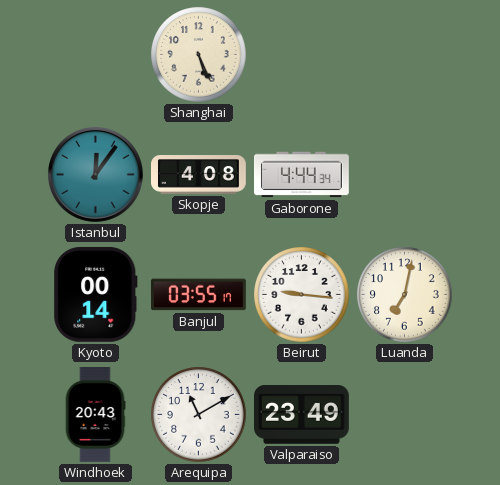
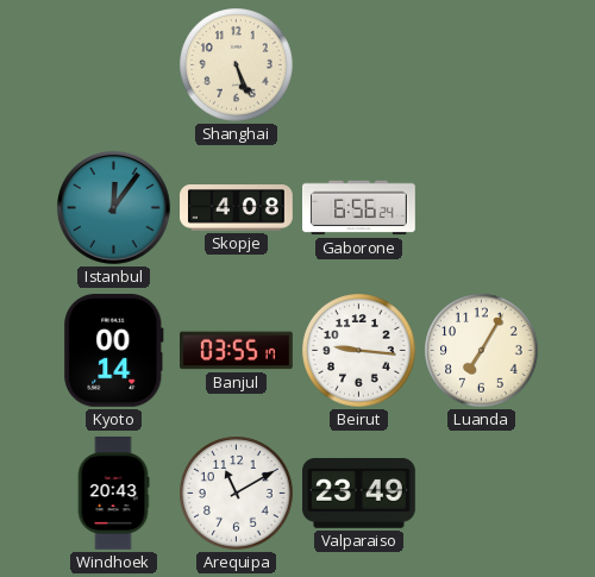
Gaborone: 4:44 -> 6:56 (359, 208)
Luanda: 7:02 -> 7:05 (482, 351)
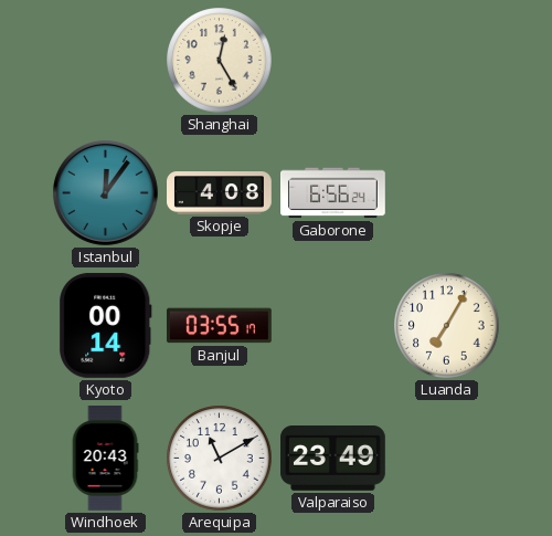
Shanghai: 5:26 -> 12:25 (220, 61)
Beirut: 9:16 -> none (359, 351)
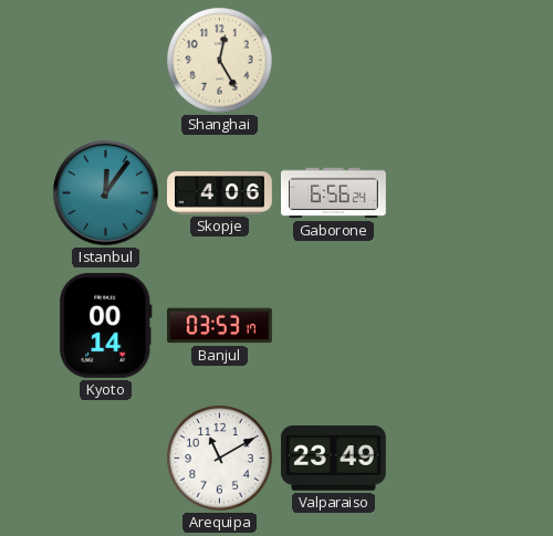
Skopje: 4:08 -> 4:06 (220, 193)
Banjul: 03:55 -> 03:53 (220, 326)
Luanda: 7:05 -> none (447, 326)
Windhoek: 20:43 -> none (105, 459)
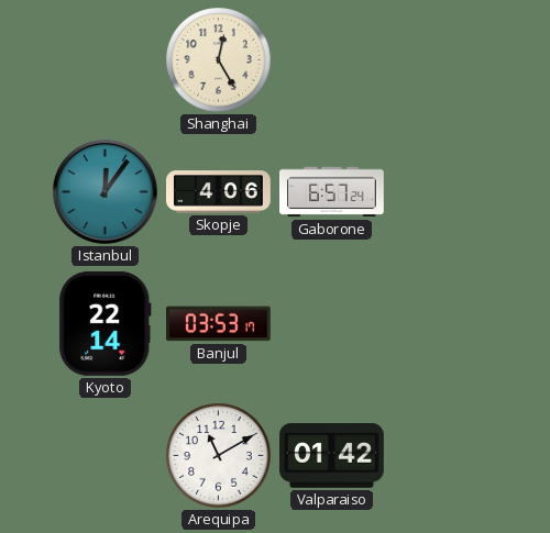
Gaborone: 6:56 -> 6:57 (332, 192)
Kyoto: 00:14 -> 22:14 (106, 323)
Valparaiso: 23:49 -> 01:42 (332, 456)
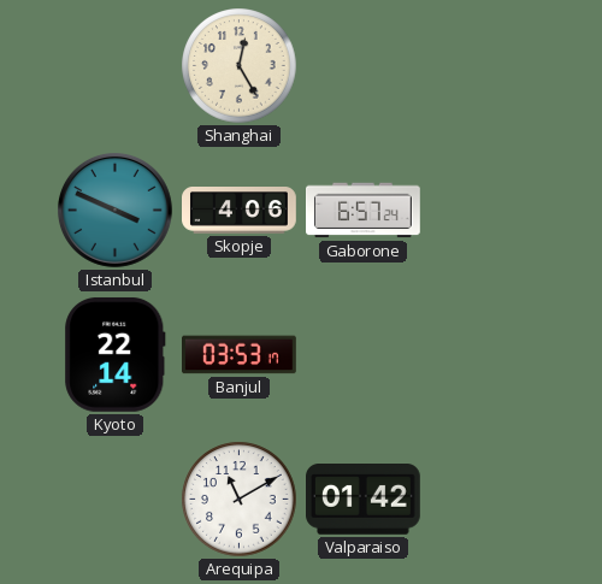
Istanbul: 12:06 -> 3:49 (114, 210)
